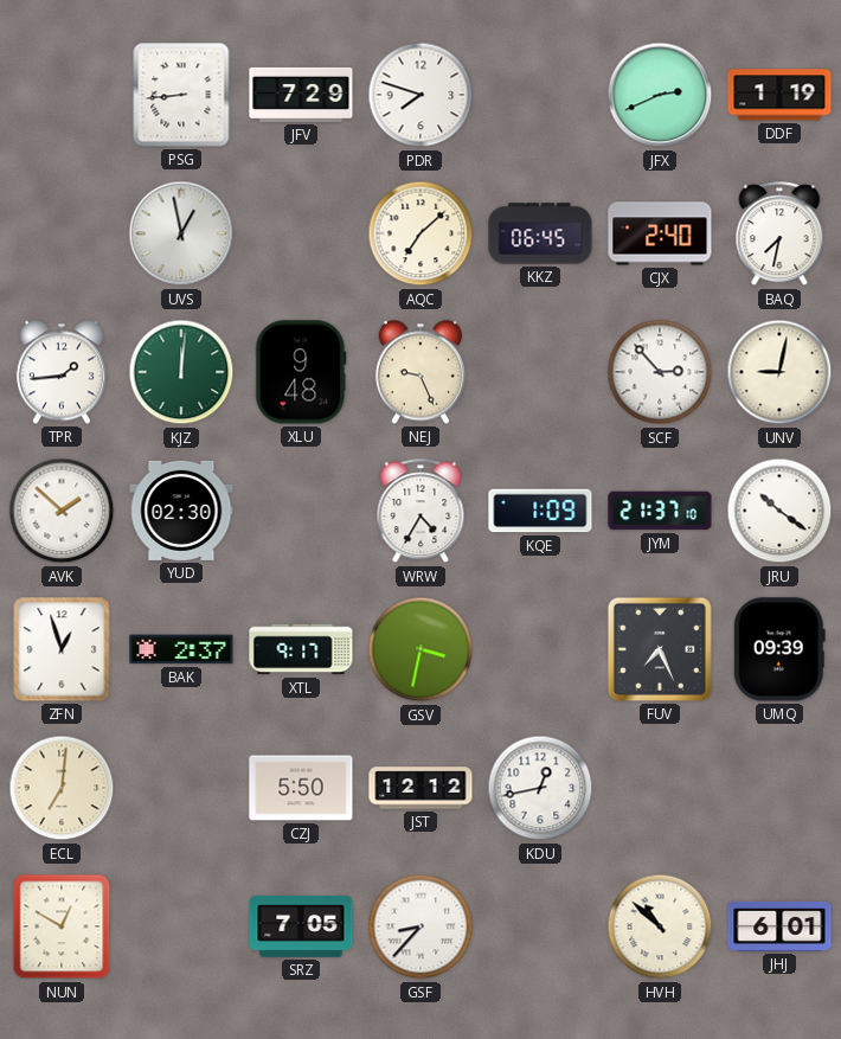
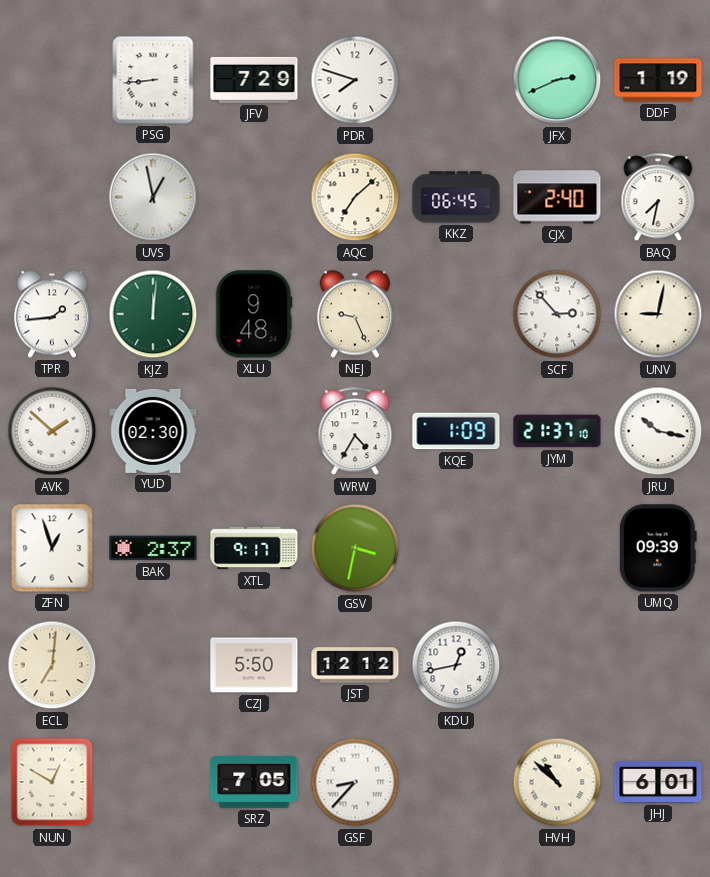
JRU: 10:21 -> 10:17 (658, 431)
FUV: 7:26 -> none (660, 649)
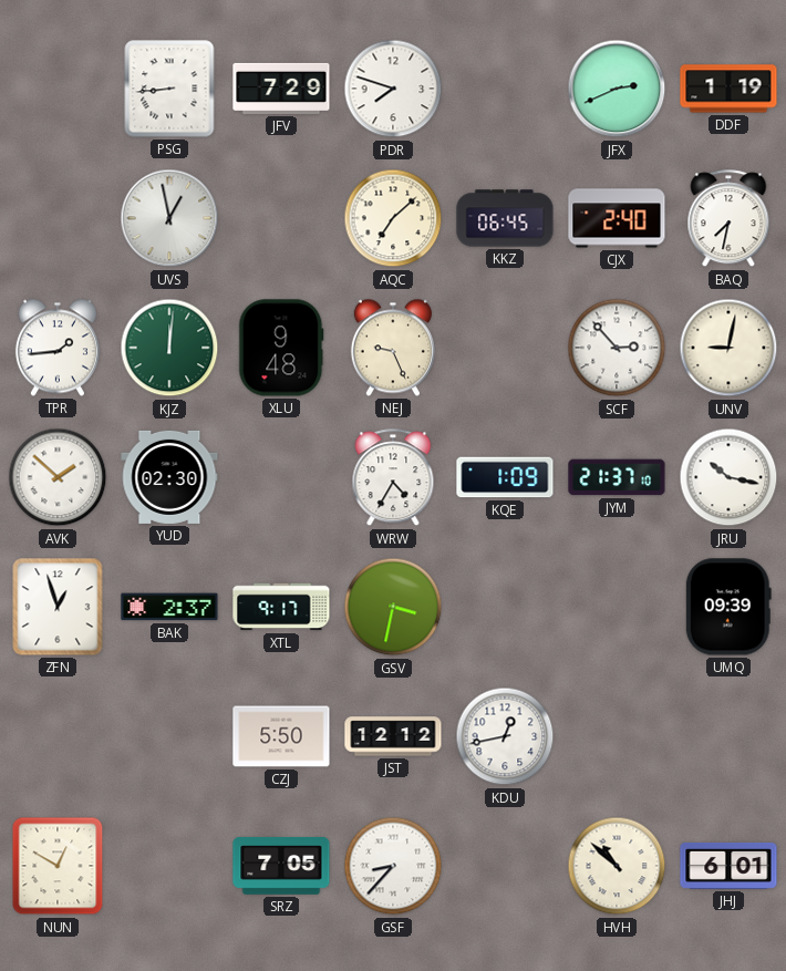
ECL: 7:01 -> none (52, 665)
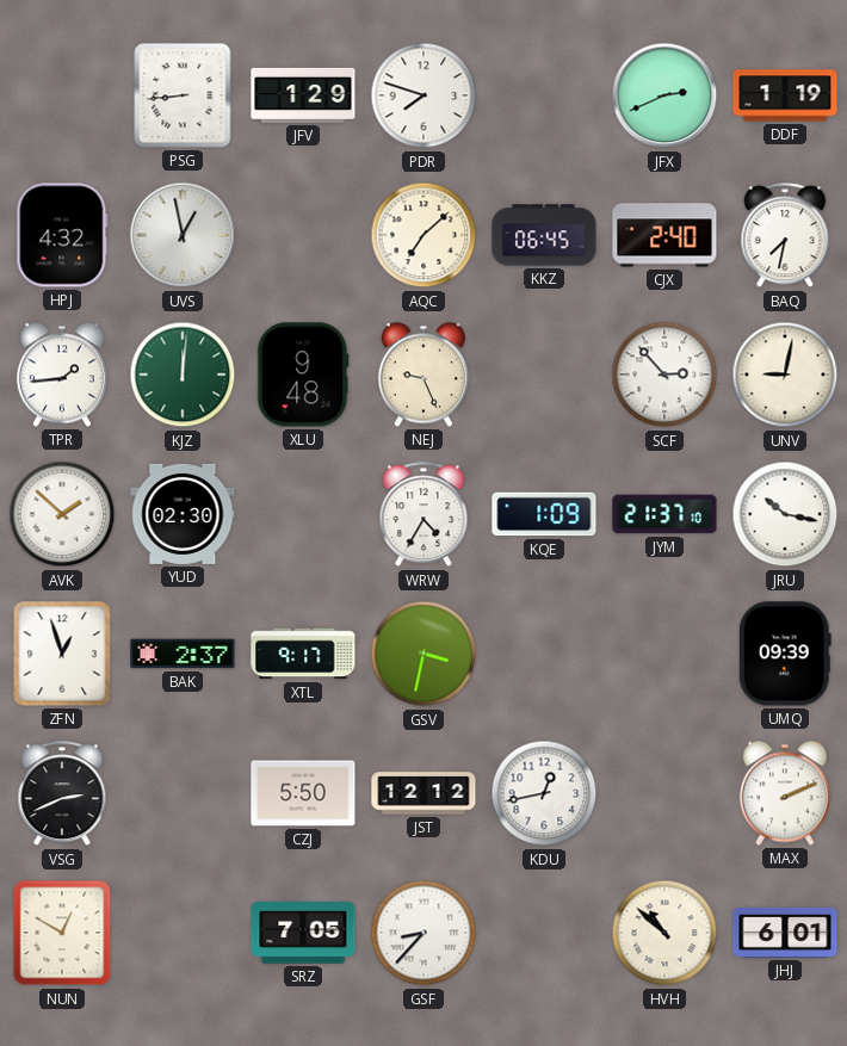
JFV: 7:29 -> 1:29 (303, 95)
HPJ: none -> 4:32 (62, 235)
VSG: none -> 2:41 (62, 794)
MAX: none -> 2:11 (785, 793)
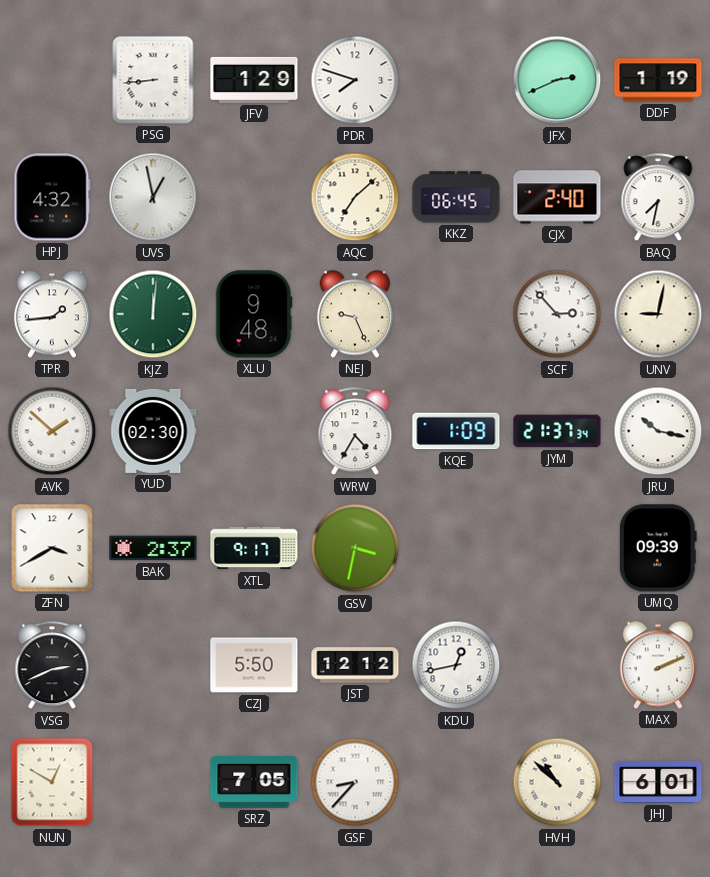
JYM: 21:37:10 -> 21:37:34 (557, 431)
ZFN: 12:57 -> 3:40 (52, 548)
